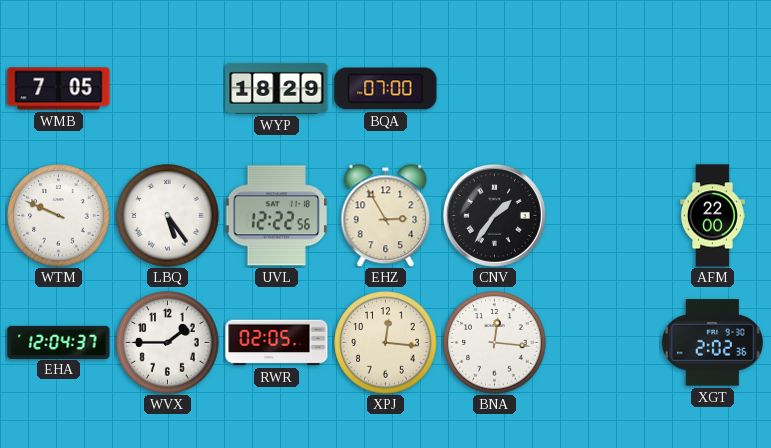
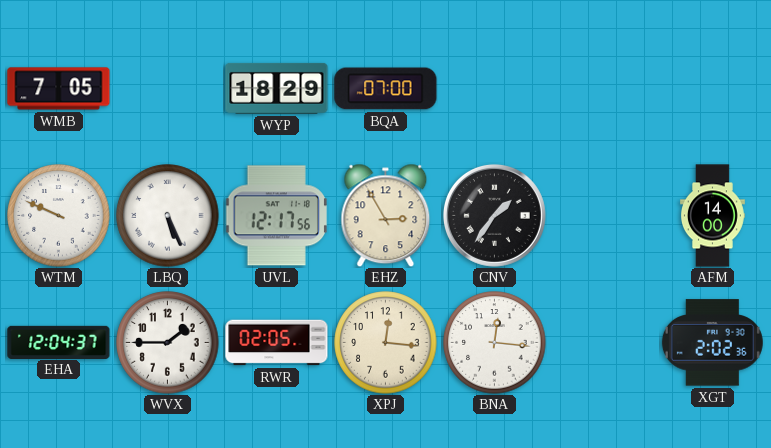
LBQ: 5:24 -> 5:26 (168, 216)
UVL: 12:22 -> 12:17 (276, 216)
AFM: 22:00 -> 14:00 (713, 216)
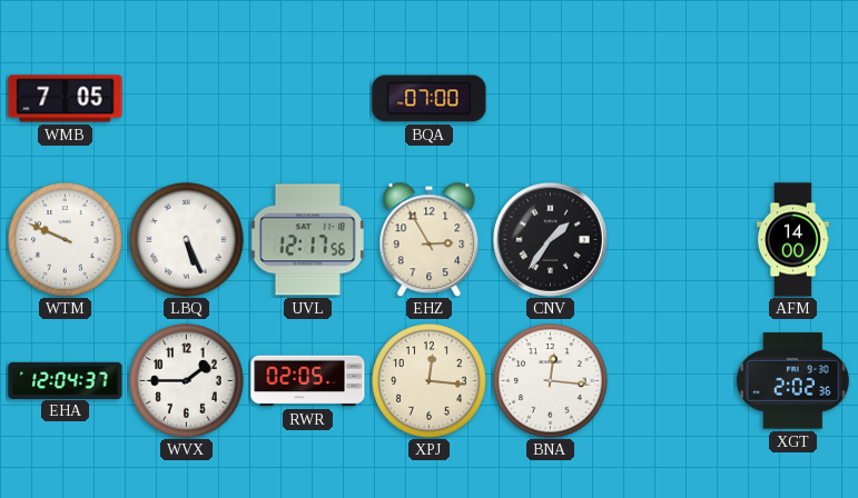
WYP: 18:29 -> none (277, 88)
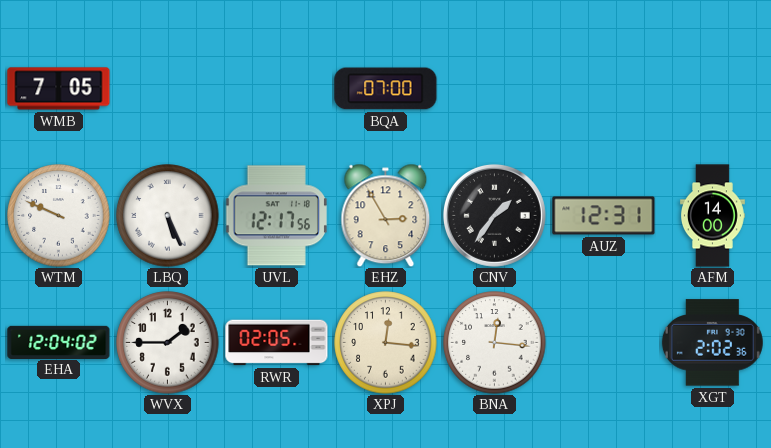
AUZ: none -> 12:31 (604, 216)
EHA: 12:04:37 -> 12:04:02 (59, 342)
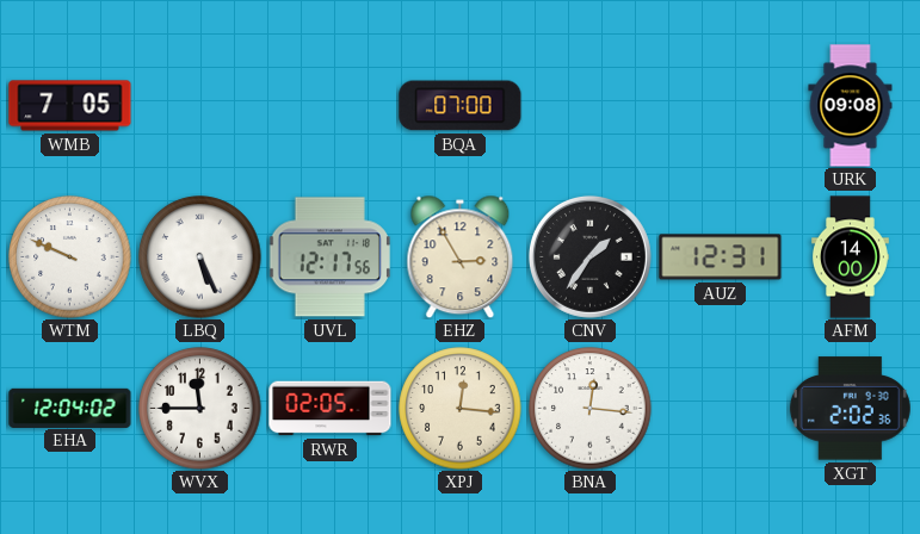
URK: none -> 09:08 (851, 106)
WVX: 1:45 -> 11:45 (200, 409)
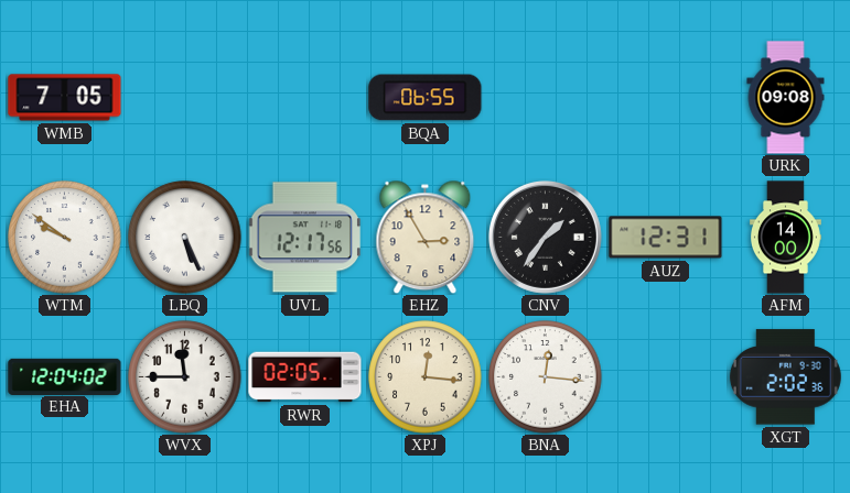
BQA: 07:00 -> 06:55 (426, 98)
WTM: 9:49 -> 9:51 (65, 238)
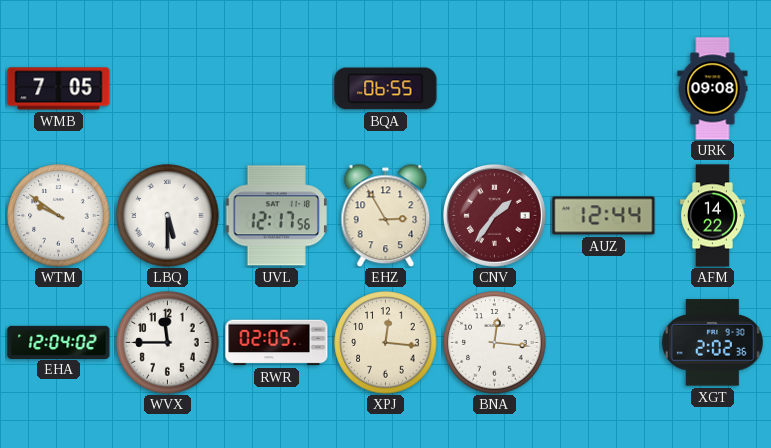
LBQ: 5:26 -> 5:30 (168, 216)
CNV dial: black -> burgundy (494, 215)
AUZ: 12:31 -> 12:44 (604, 216)
AFM: 14:00 -> 14:22 (713, 216)
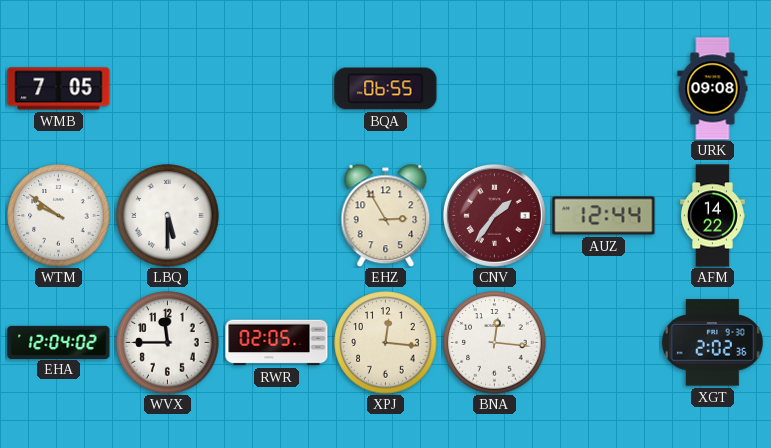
UVL: 12:17 -> none (276, 216)
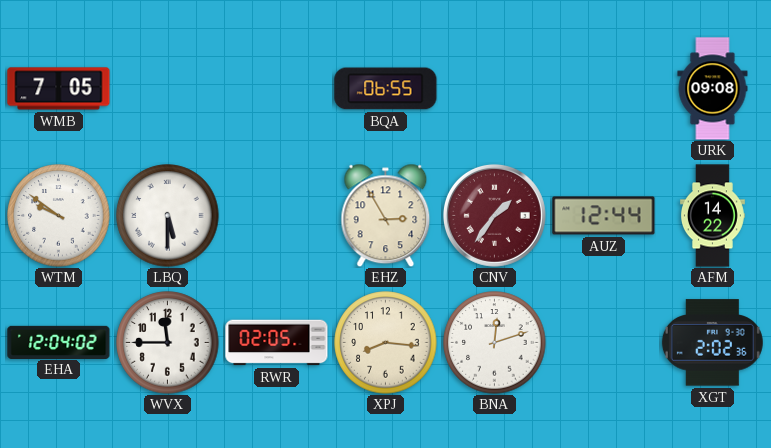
XPJ: 12:16 -> 8:16 (386, 343)
BNA: 12:16 -> 12:12 (495, 343)
